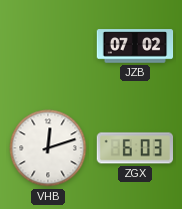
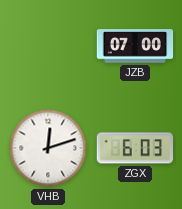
JZB: 07:02 -> 07:00 (135, 46)
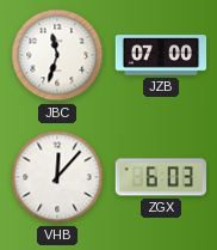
JBC: none -> 11:33 (57, 55)
VHB: 12:12 -> 12:07 (57, 177)
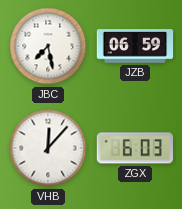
JBC: 11:33 -> 7:28 (48, 46)
JZB: 07:00 -> 06:59 (135, 46)
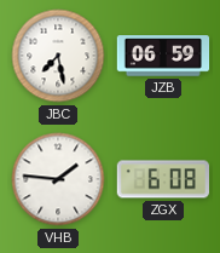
VHB: 12:07 -> 1:46 (58, 179)
ZGX: 6:03 -> 6:08 (162, 179)
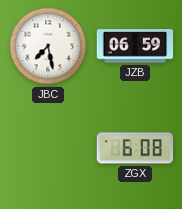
VHB: 1:46 -> none (58, 179)
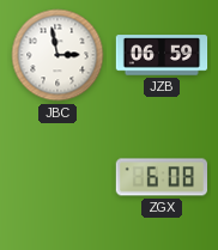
JBC: 7:28 -> 2:58 (57, 55)
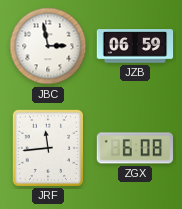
JRF: none -> 11:44 (47, 147)
